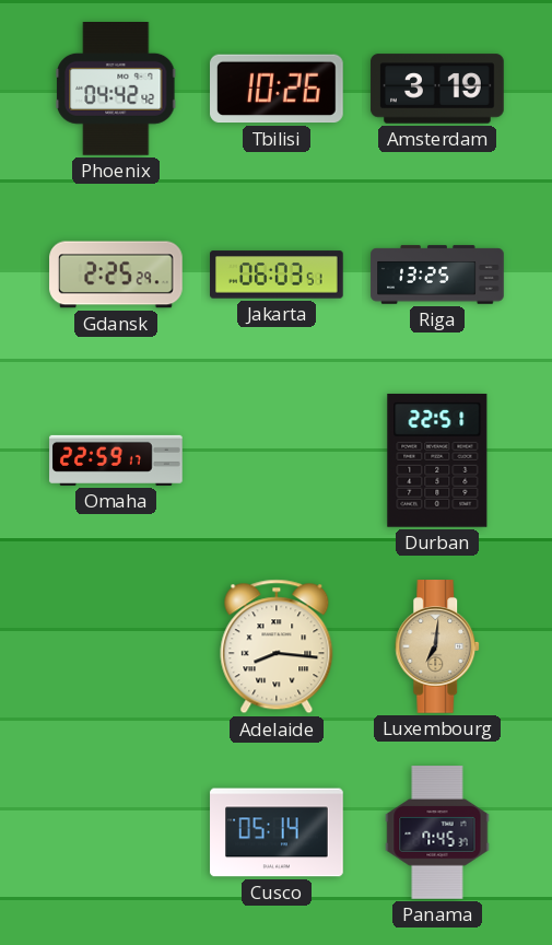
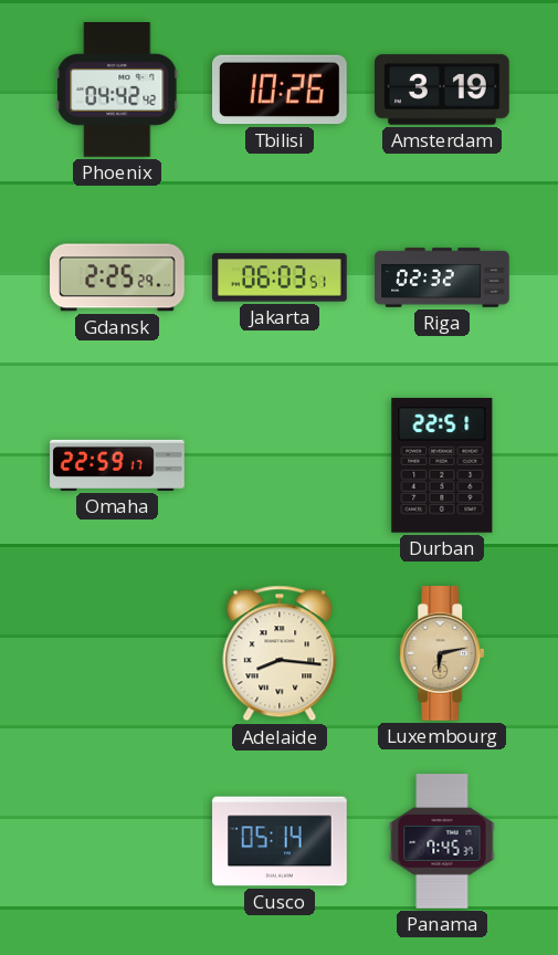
Riga: 13:25 -> 02:32 (442, 277)
Luxembourg: 7:01 -> 6:13 (443, 653)
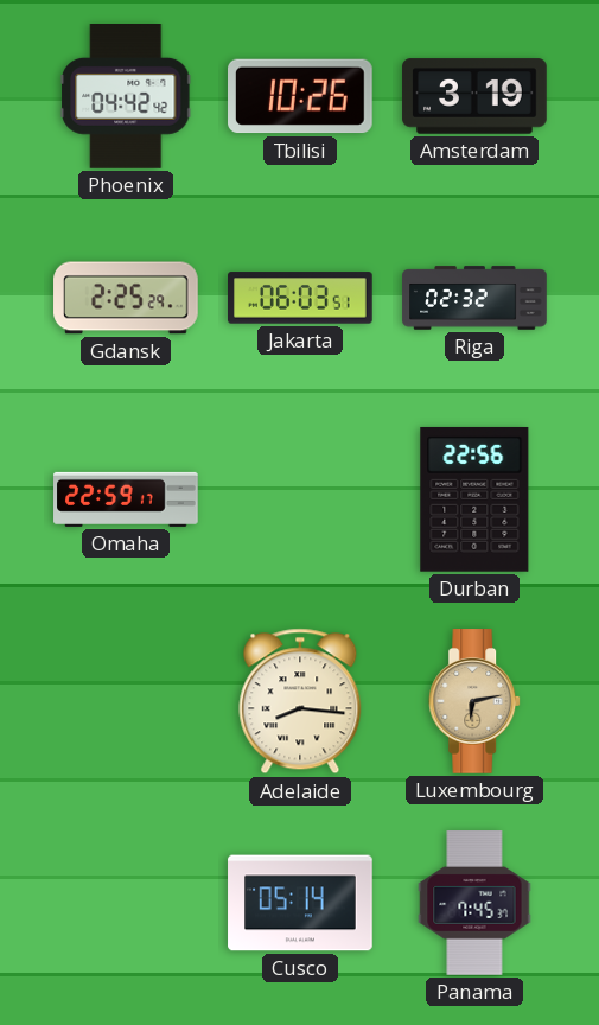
Durban: 22:51 -> 22:56 (474, 499)
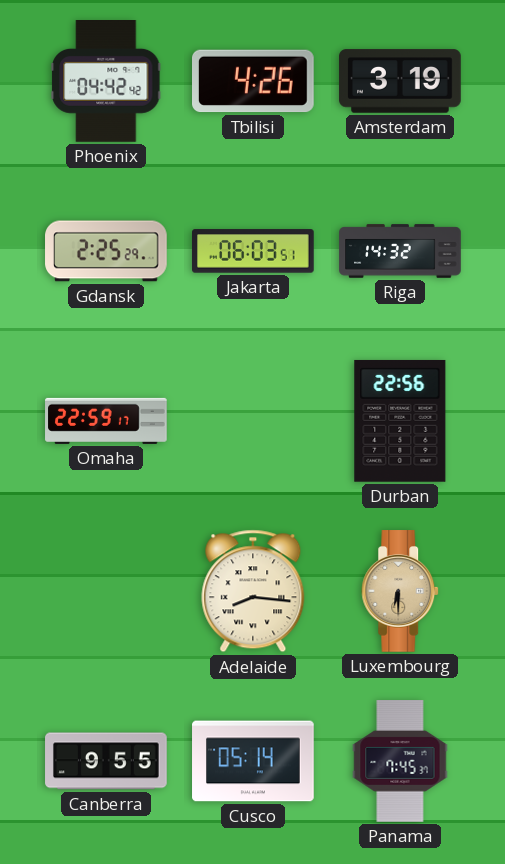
Tbilisi: 10:26 -> 4:26 (254, 81)
Riga: 02:32 -> 14:32 (400, 251)
Luxembourg: 6:13 -> 6:30 (401, 591)
Canberra: none -> 9:55 (106, 761)
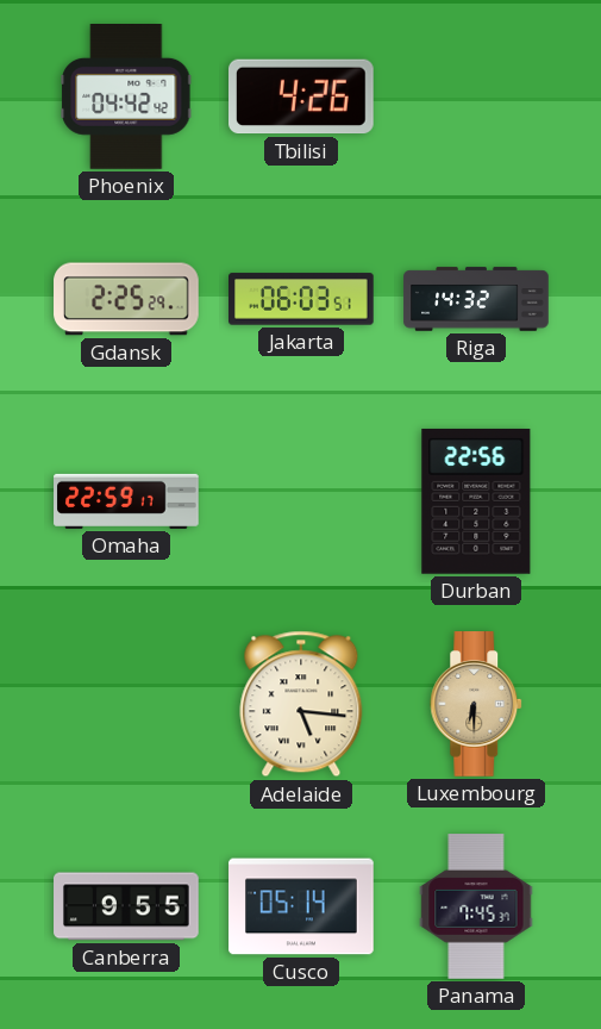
Amsterdam: 3:19 -> none (400, 81)
Adelaide: 8:16 -> 5:16 (301, 704)
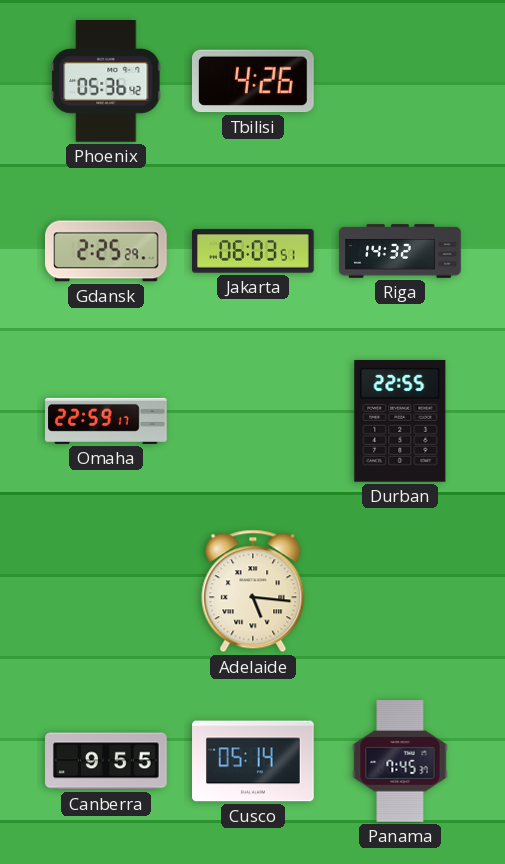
Phoenix: 04:42 -> 05:36 (106, 81)
Durban: 22:56 -> 22:55 (400, 421)
Luxembourg: 6:30 -> none (477, 704)
